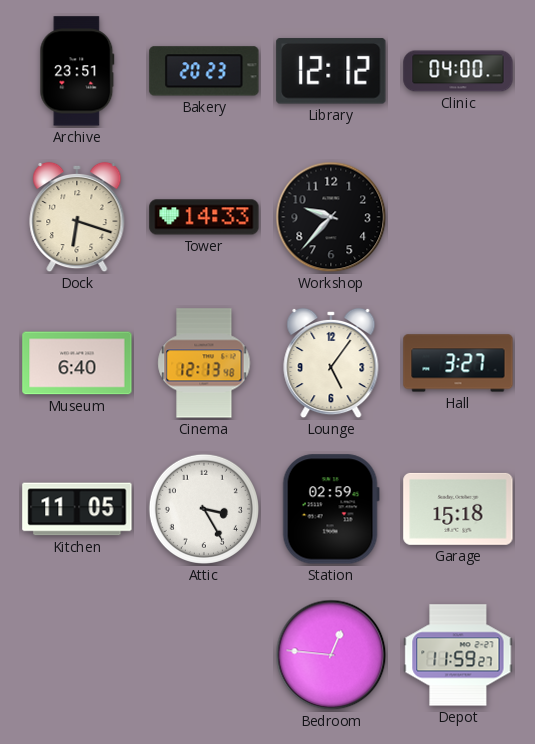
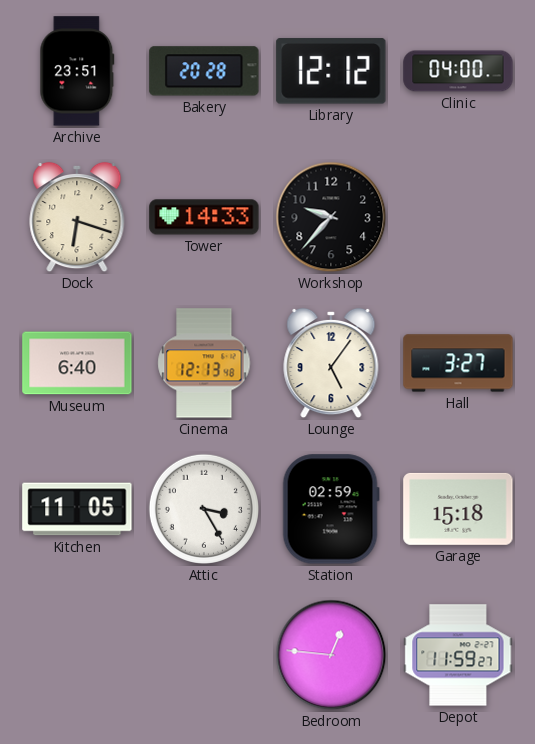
Bakery: 20:23 -> 20:28 (204, 71)
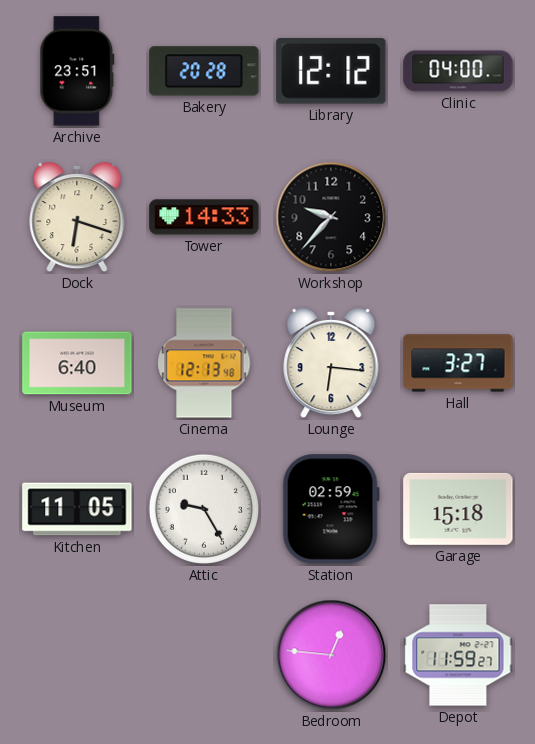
Lounge: 5:06 -> 6:16 (331, 363)
Attic: 3:25 -> 9:25 (204, 509)
